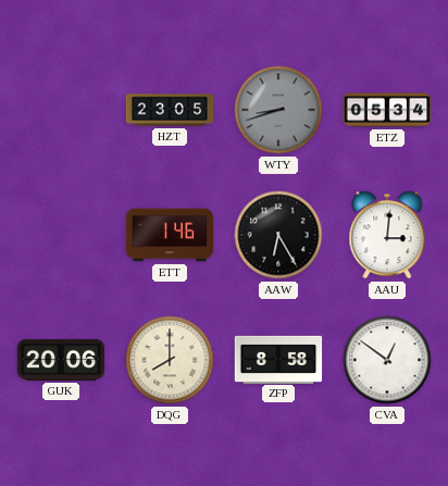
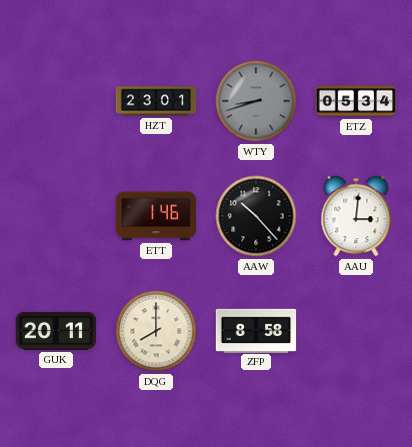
HZT: 23:05 -> 23:01 (156, 101)
AAW: 6:25 -> 10:23 (256, 216)
GUK: 20:06 -> 20:11 (56, 331)
CVA: 12:51 -> none (387, 360)
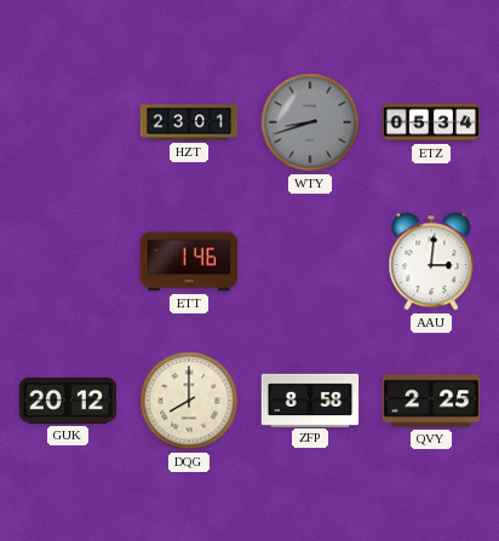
AAW: 10:23 -> none (256, 216)
GUK: 20:11 -> 20:12 (68, 401)
QVY: none -> 2:25 (431, 401)
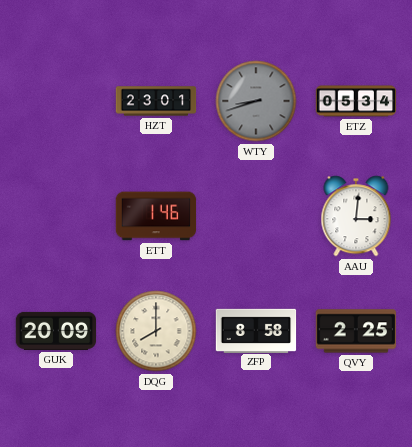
GUK: 20:12 -> 20:09 (56, 331)
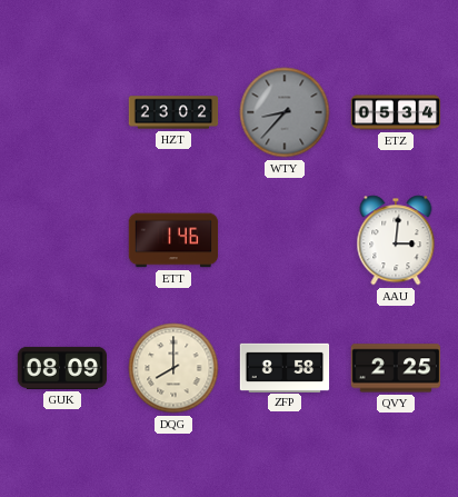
HZT: 23:01 -> 23:02 (173, 112)
WTY: 8:42 -> 8:37 (285, 112)
GUK: 20:09 -> 08:09 (62, 368)
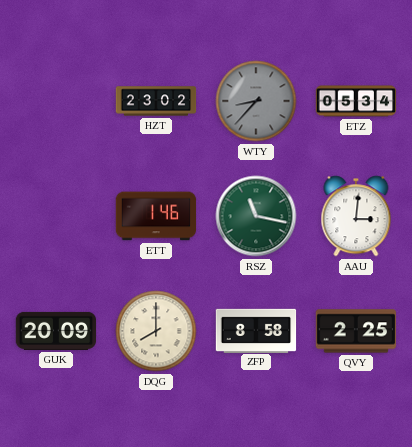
RSZ: none -> 11:17 (256, 216)
GUK: 08:09 -> 20:09 (56, 331)
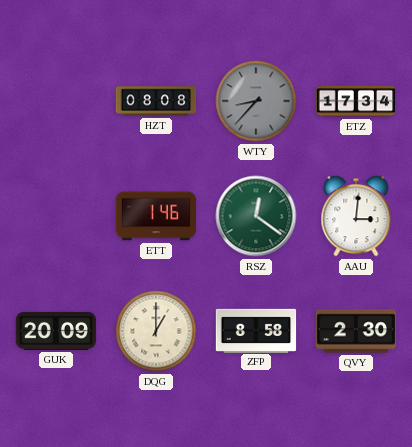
HZT: 23:02 -> 08:08 (156, 101)
ETZ: 05:34 -> 17:34 (356, 101)
RSZ: 11:17 -> 12:21 (256, 216)
DQG: 8:00 -> 1:00 (156, 331)
QVY: 2:25 -> 2:30 (356, 331)
